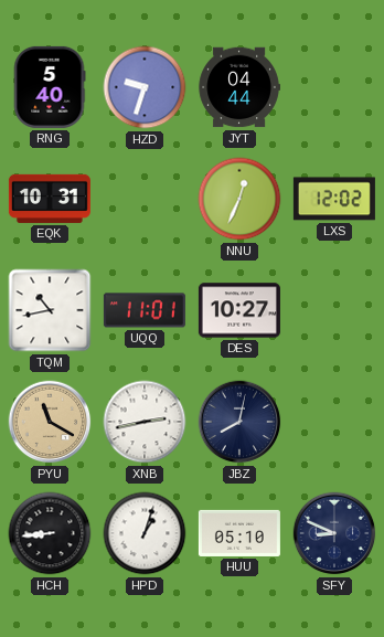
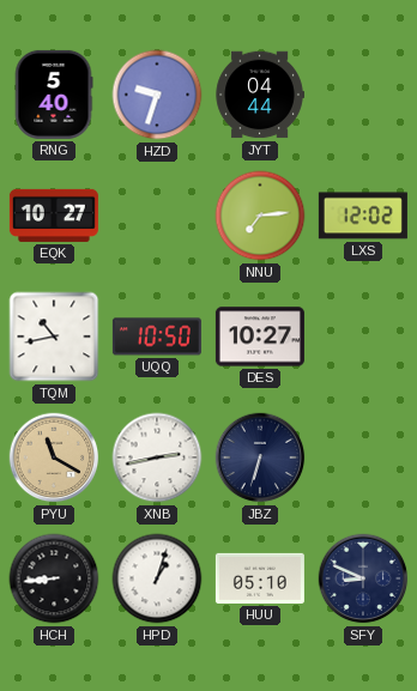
EQK: 10:31 -> 10:27 (54, 216)
NNU: 12:34 -> 7:14 (260, 216)
UQQ: 11:01 -> 10:50 (157, 337)
JBZ: 8:02 -> 6:33 (260, 457)
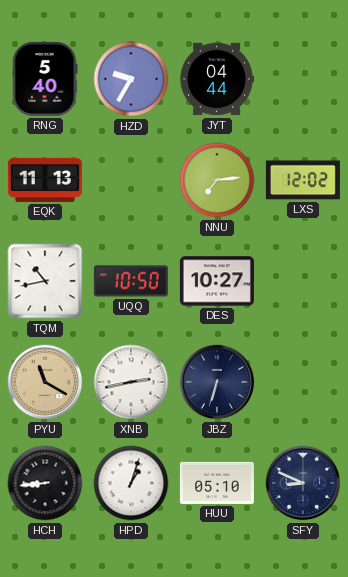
HZD: 9:33 -> 9:35 (131, 79)
EQK: 10:27 -> 11:13 (45, 180)
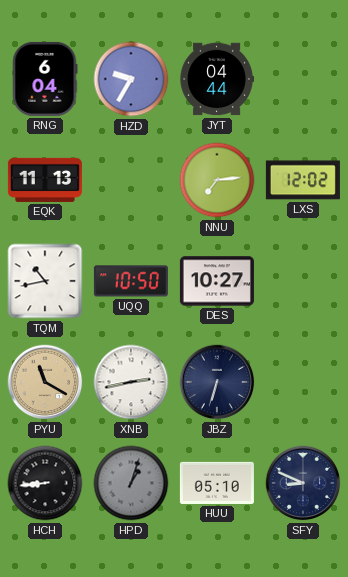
RNG: 5:40 -> 6:04 (45, 79)
HPD dial: white -> grey (131, 483)
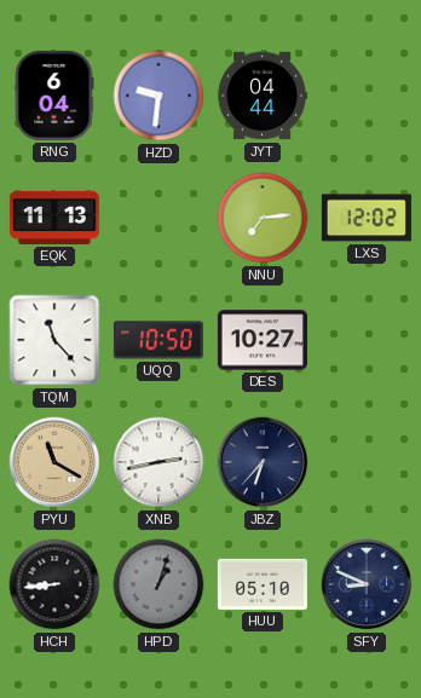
HZD: 9:35 -> 9:31 (158, 96)
TQM: 10:43 -> 11:23 (54, 340)
JBZ: 6:33 -> 6:37 (263, 462)
